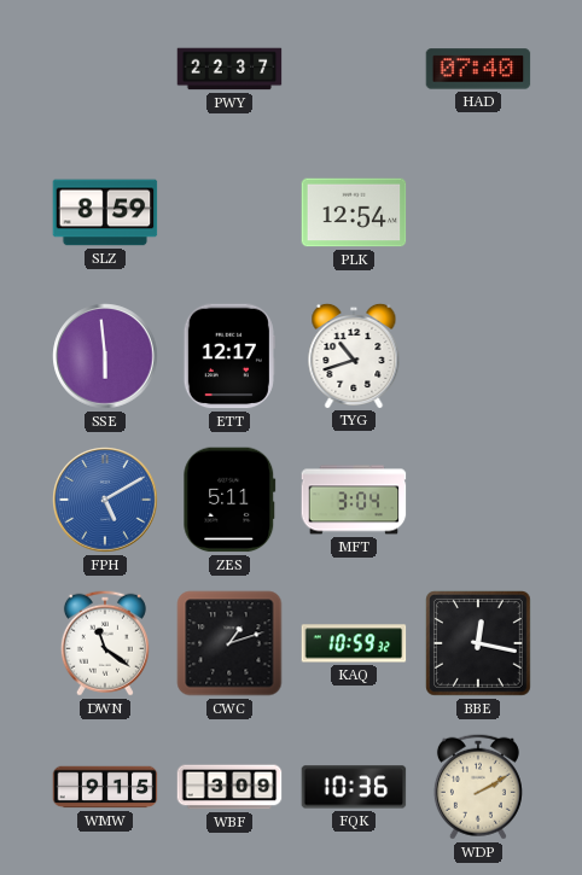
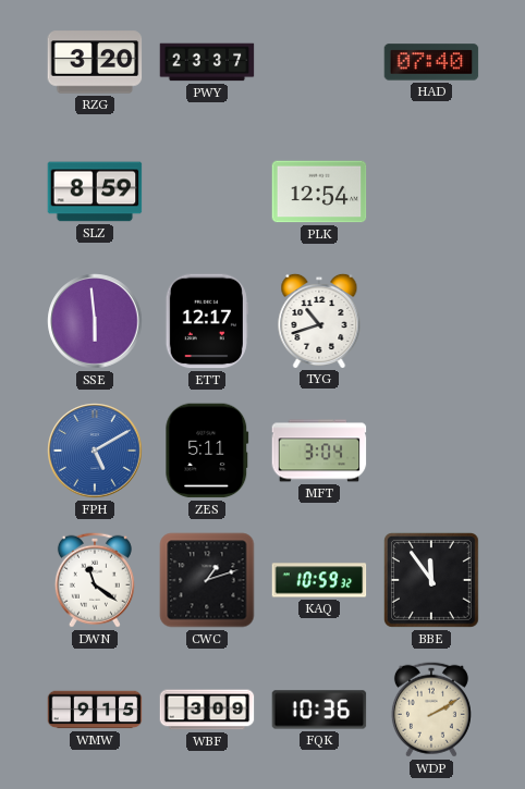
RZG: none -> 3:20 (95, 62)
PWY: 22:37 -> 23:37 (207, 62)
BBE: 12:17 -> 11:54 (431, 580)
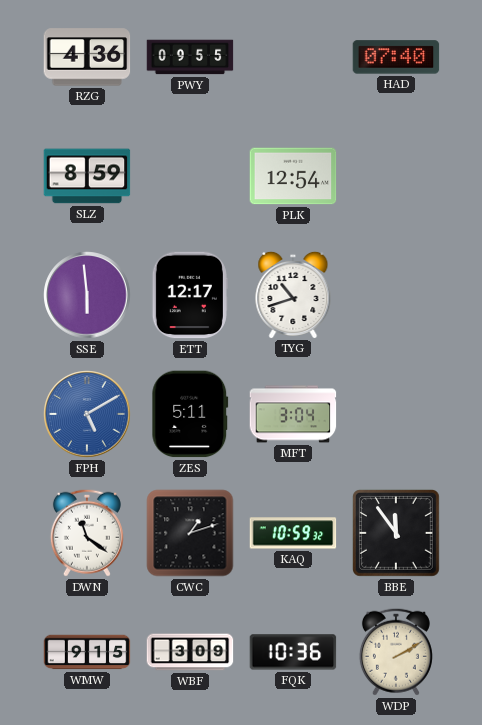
RZG: 3:20 -> 4:36 (87, 57)
PWY: 23:37 -> 09:55 (190, 57)
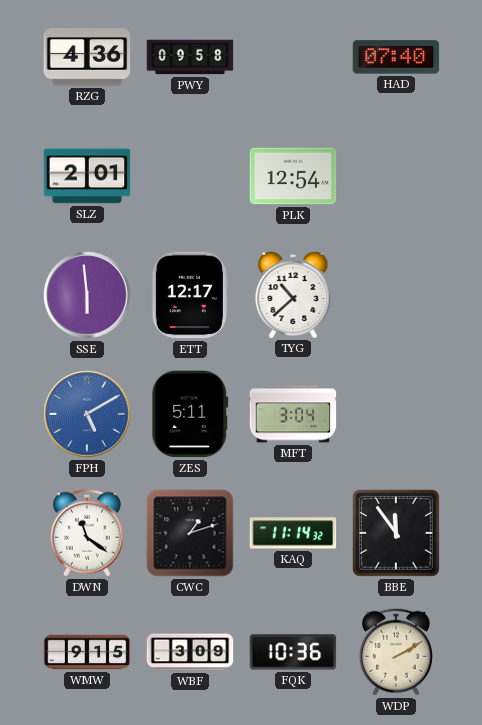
PWY: 09:55 -> 09:58 (190, 57)
SLZ: 8:59 -> 2:01 (87, 176)
TYG: 10:42 -> 10:38 (293, 294)
KAQ: 10:59 -> 11:14 (293, 533)
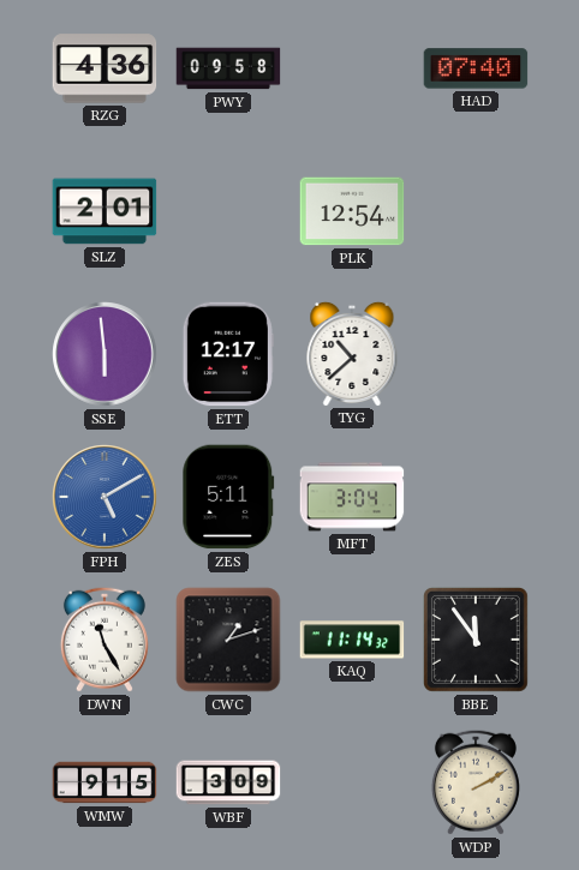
DWN: 11:21 -> 11:25 (105, 640)
FQK: 10:36 -> none (293, 652)
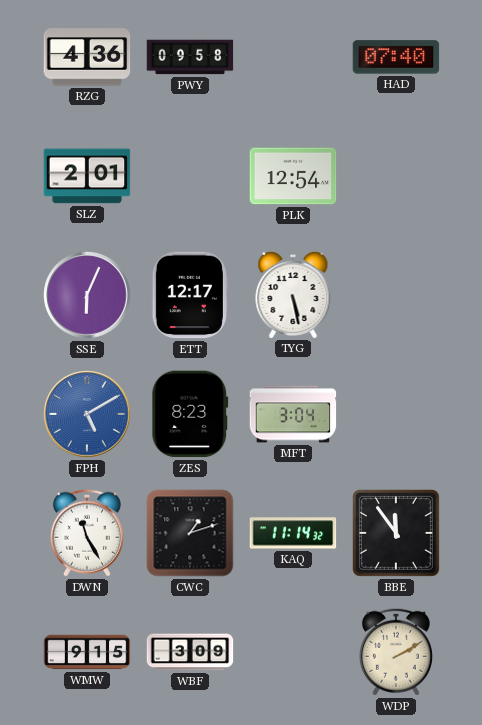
SSE: 5:59 -> 6:04 (87, 295)
TYG: 10:38 -> 5:28 (293, 294)
ZES: 5:11 -> 8:23 (190, 414)
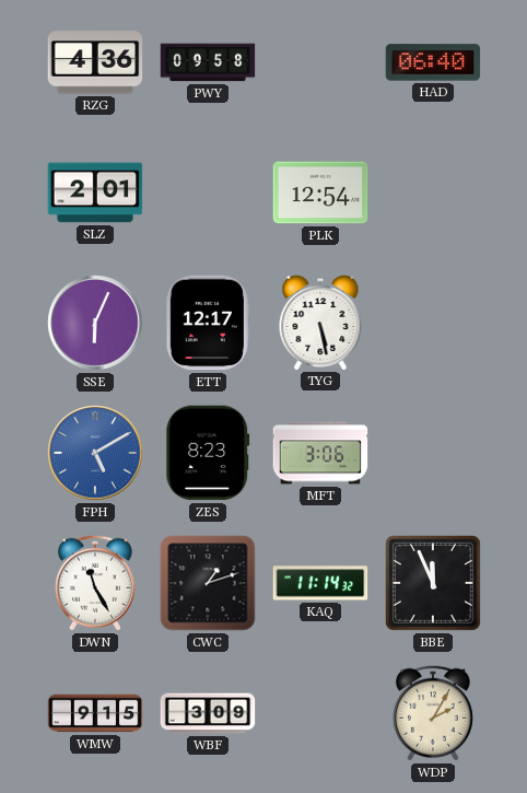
HAD: 07:40 -> 06:40 (433, 62)
MFT: 3:04 -> 3:06 (320, 453)
BBE: 11:54 -> 11:56 (433, 583)
WDP: 2:10 -> 2:05 (433, 713)
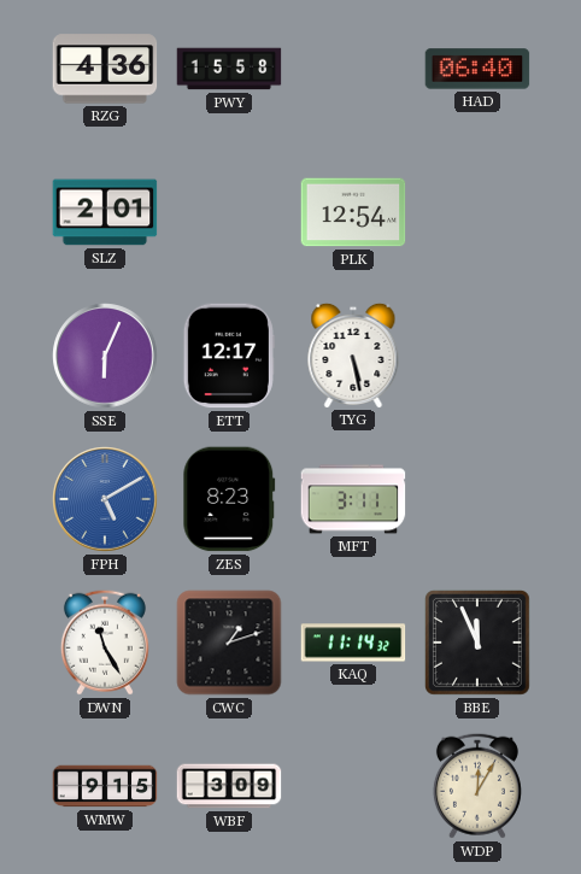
PWY: 09:58 -> 15:58 (229, 69)
MFT: 3:06 -> 3:11 (353, 499)
WDP: 2:05 -> 12:05 (477, 786)
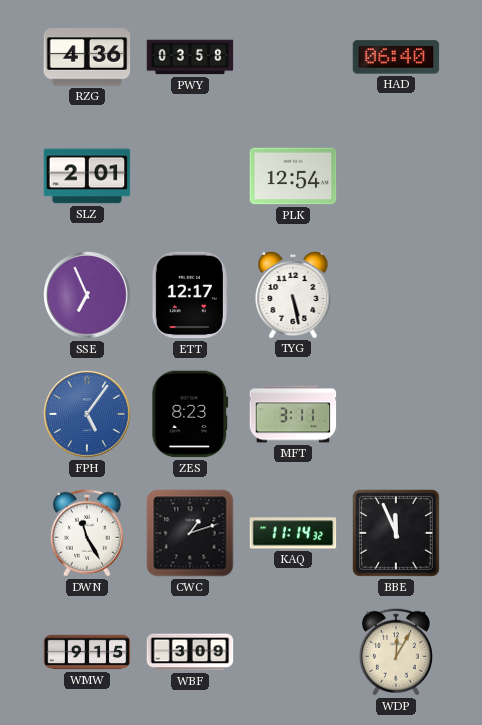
PWY: 15:58 -> 03:58 (190, 57)
SSE: 6:04 -> 6:56 (87, 295)
FPH: 5:10 -> 5:06 (87, 414)
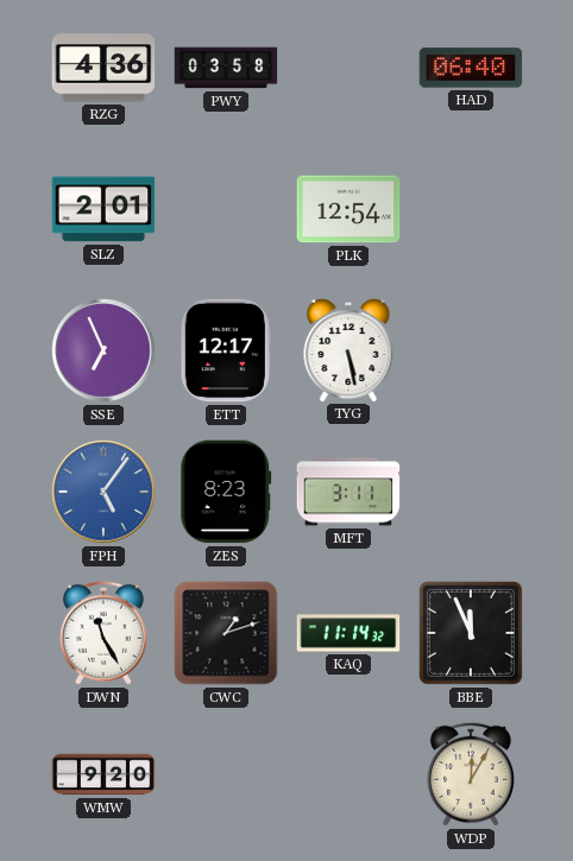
WMW: 9:15 -> 9:20 (103, 774)
WBF: 3:09 -> none (190, 652)
